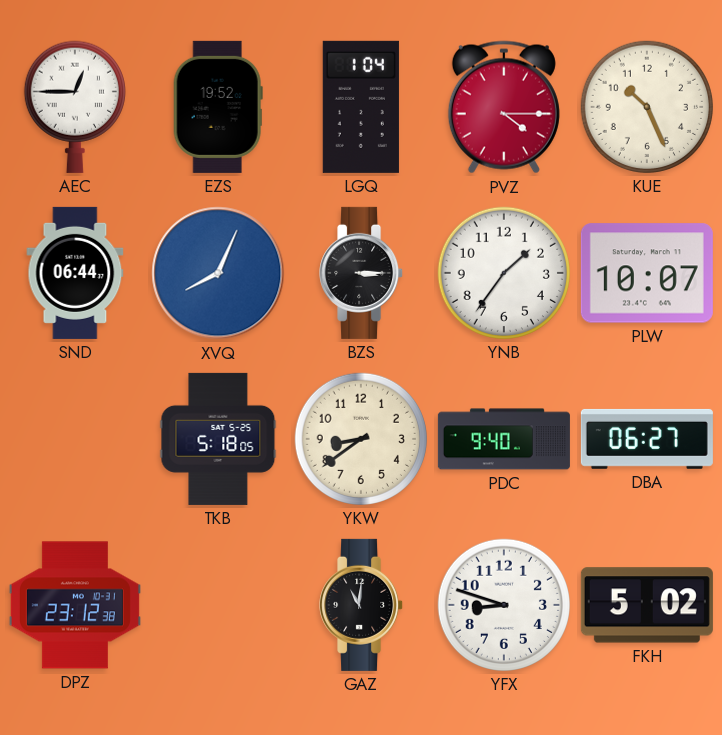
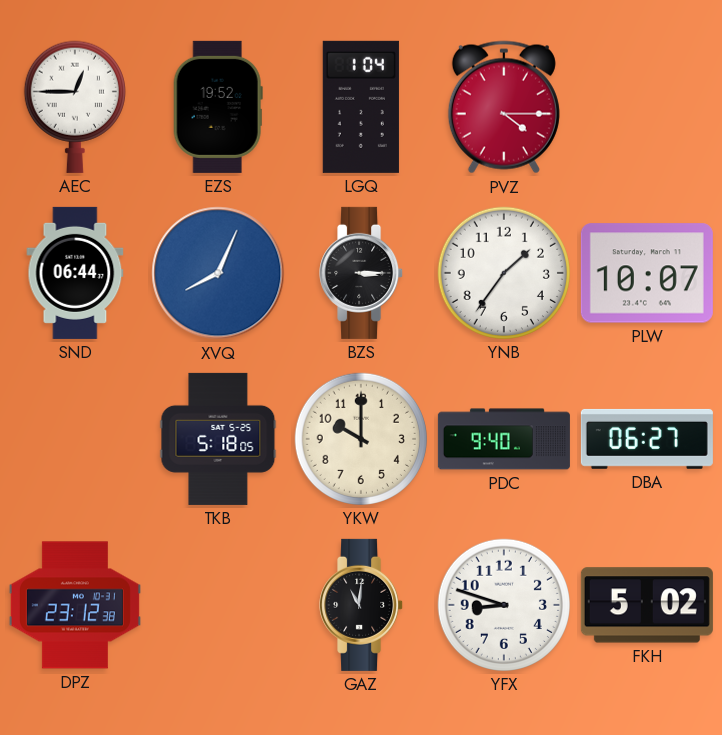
KUE: 10:26 -> none (647, 107)
YKW: 8:39 -> 10:00 (361, 439)
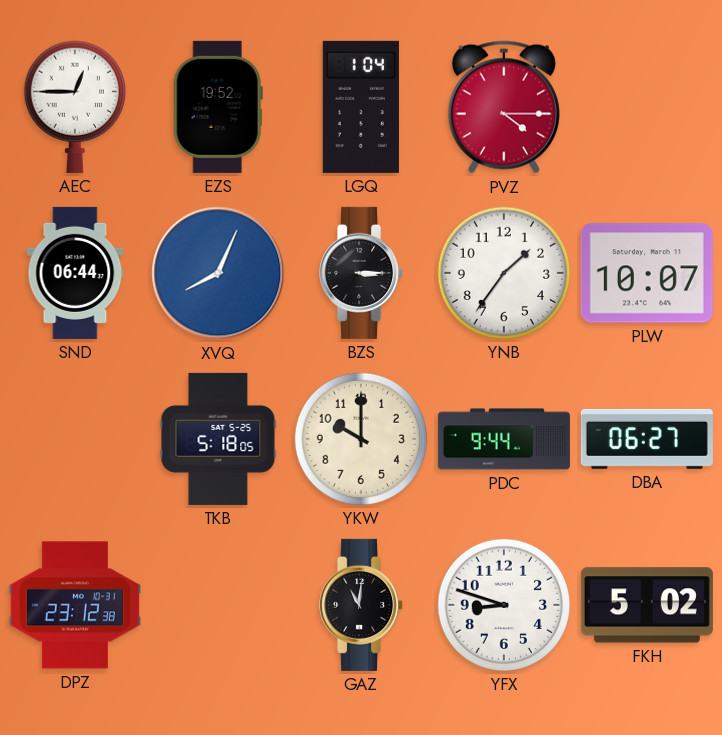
PDC: 9:40 -> 9:44 (504, 439)
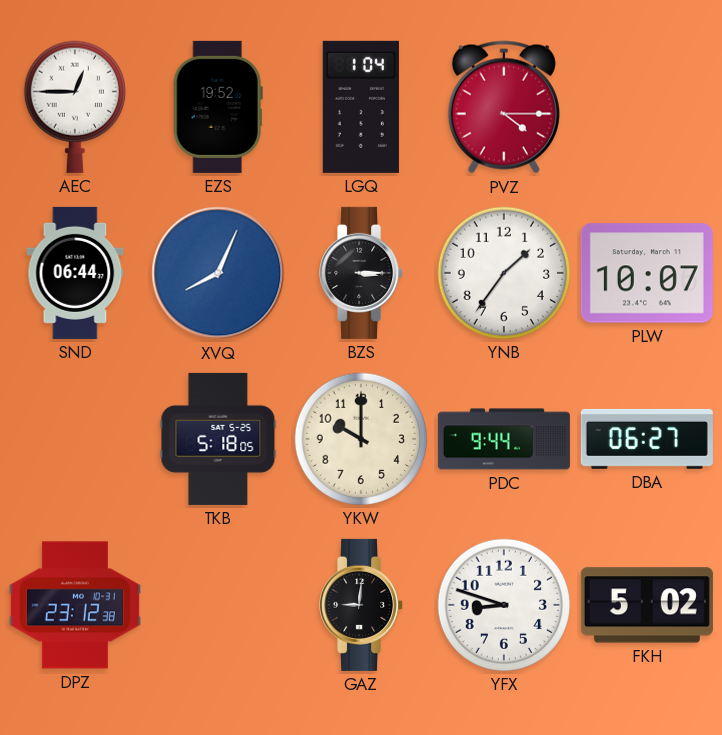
GAZ: 11:01 -> 9:01 (362, 605)
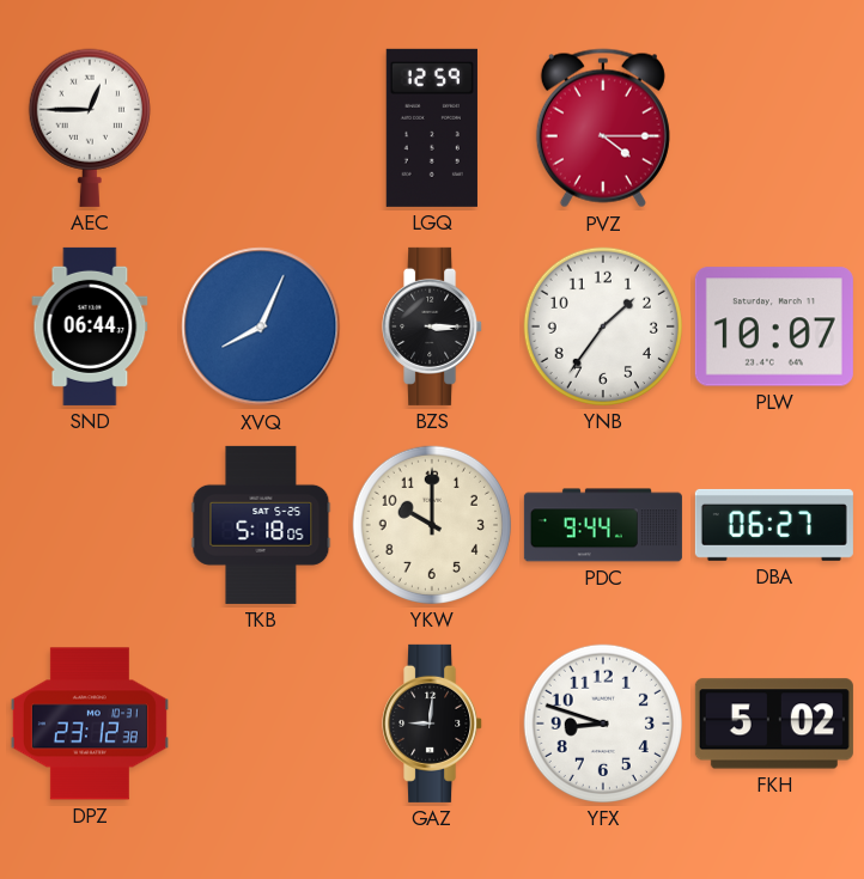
EZS: 19:52 -> none (218, 107)
LGQ: 1:04 -> 12:59 (432, 128)
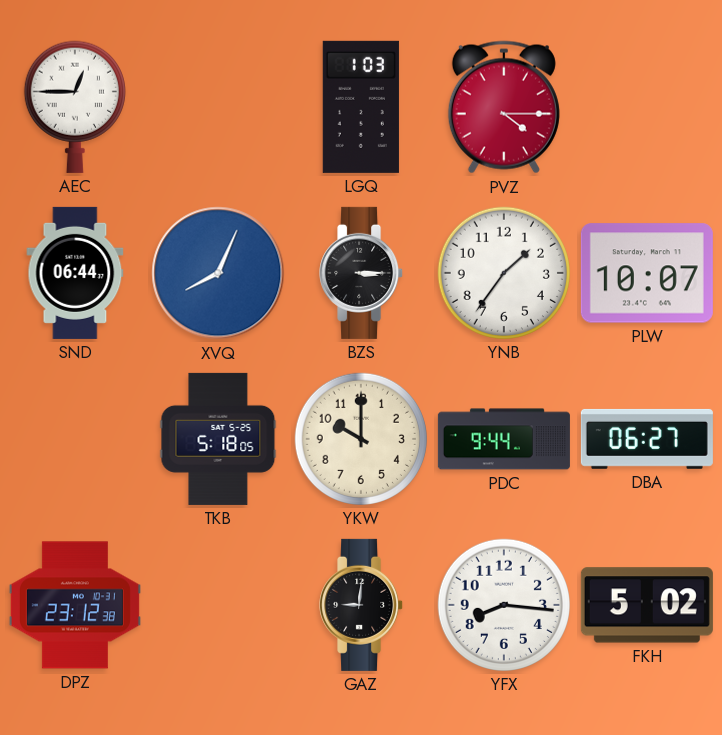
LGQ: 12:59 -> 1:03 (361, 107)
YFX: 8:48 -> 8:16 (504, 605)
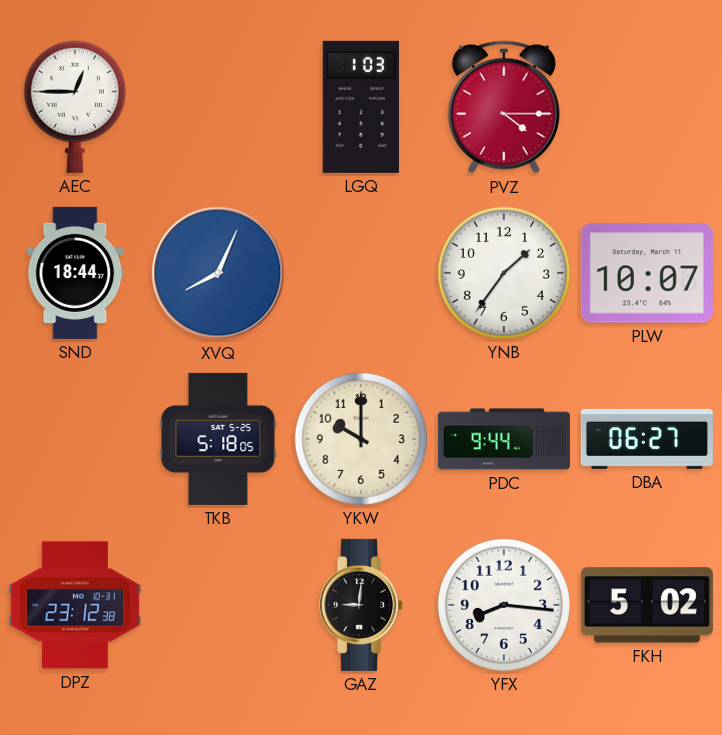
SND: 06:44 -> 18:44 (75, 273)
BZS: 3:15 -> none (362, 273)
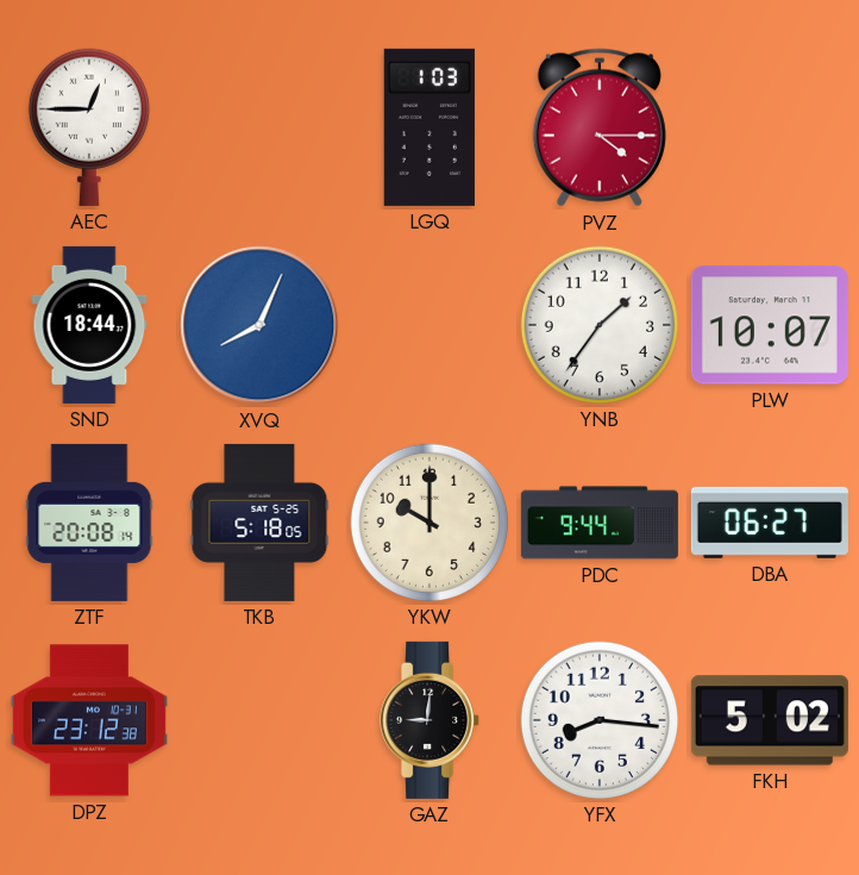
ZTF: none -> 20:08 (89, 523)
